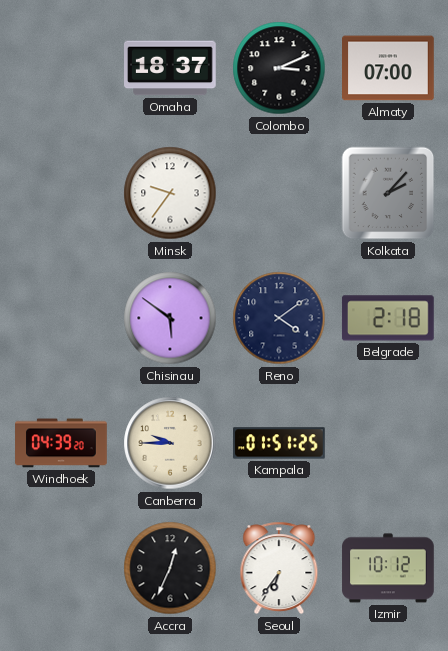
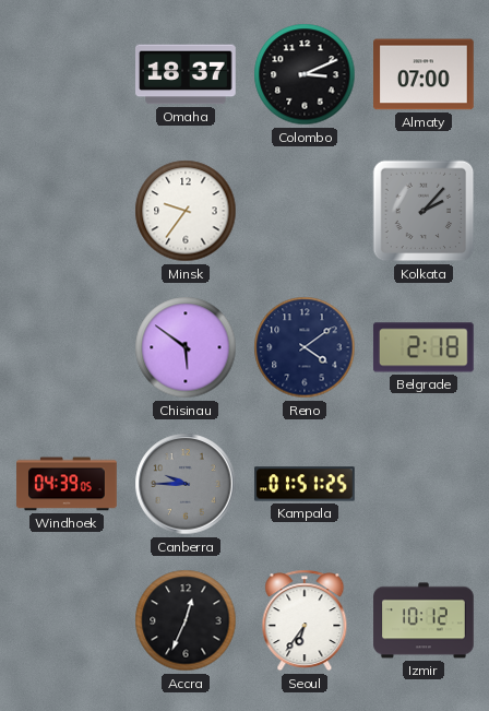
Windhoek: 04:39:20 -> 04:39:05 (67, 484)
Canberra dial: cream -> grey (186, 484)
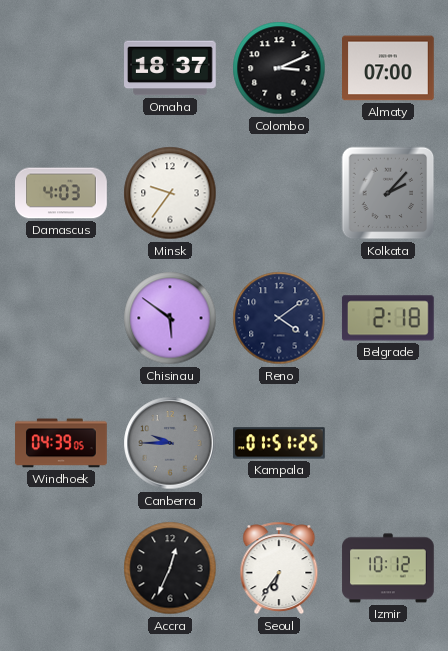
Damascus: none -> 4:03 (61, 193)
